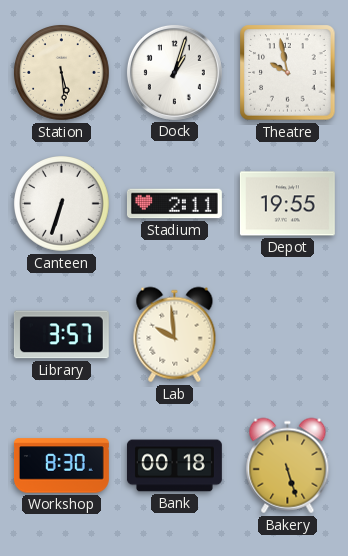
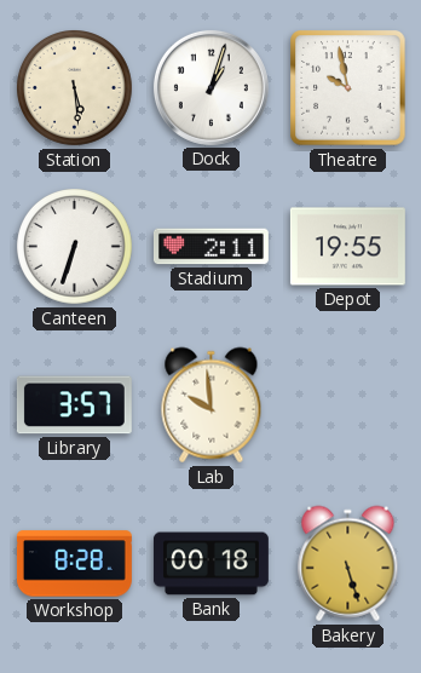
Workshop: 8:30 -> 8:28 (74, 564)
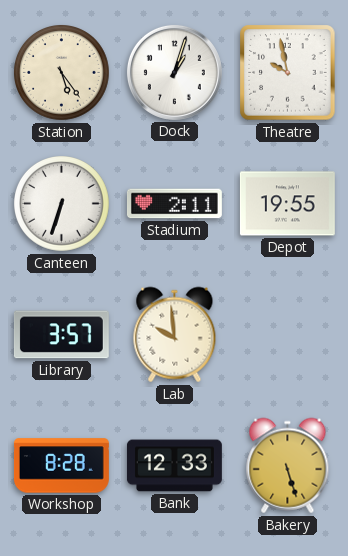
Station: 5:29 -> 5:24 (62, 73)
Bank: 00:18 -> 12:33 (174, 466)
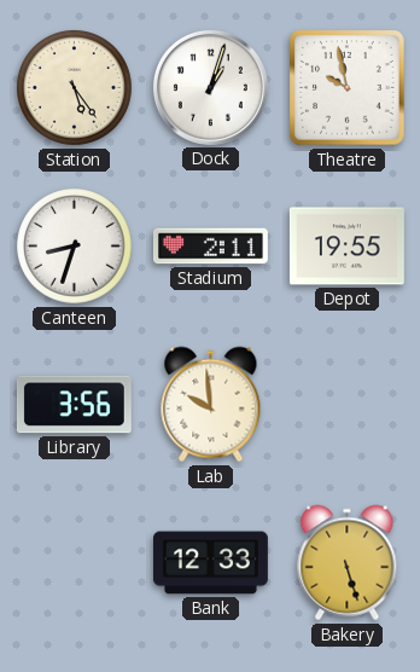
Canteen: 6:33 -> 8:33 (75, 247)
Library: 3:57 -> 3:56 (74, 405)
Workshop: 8:28 -> none (61, 466)
